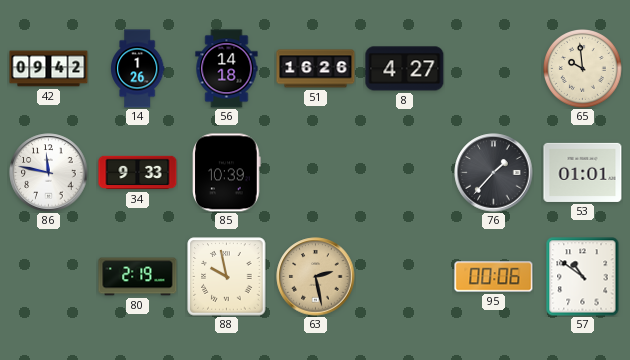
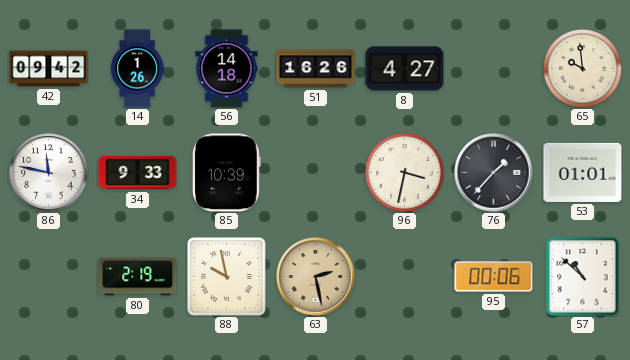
96: none -> 3:32 (405, 173)
57: 10:51 -> 10:52 (583, 277)
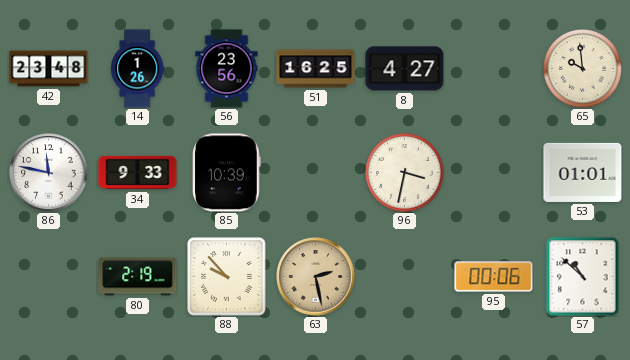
42: 09:42 -> 23:48 (49, 69)
56: 14:18 -> 23:56 (227, 69)
51: 16:26 -> 16:25 (316, 69)
76: 1:37 -> none (494, 173)
88: 9:58 -> 9:53 (227, 277)
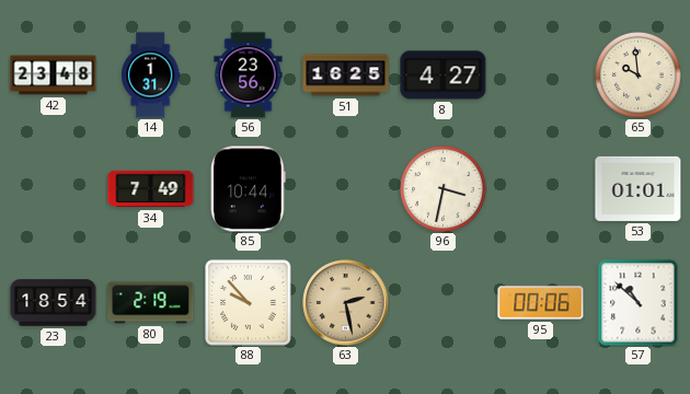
14: 1:26 -> 1:31 (150, 76)
86: 11:47 -> none (49, 173)
34: 9:33 -> 7:49 (151, 189)
85: 10:39 -> 10:44 (249, 189)
23: none -> 18:54 (54, 303)
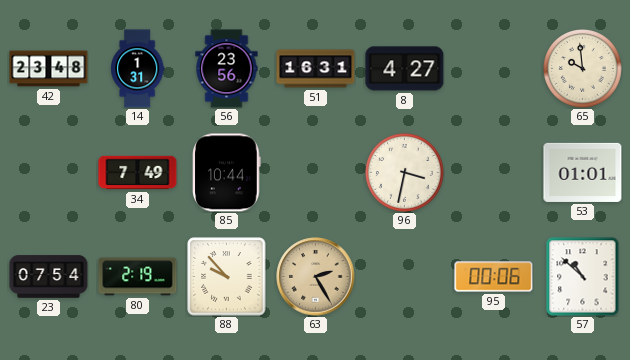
51: 16:25 -> 16:31 (316, 69)
23: 18:54 -> 07:54 (49, 277)
63: 2:28 -> 2:25 (316, 277)
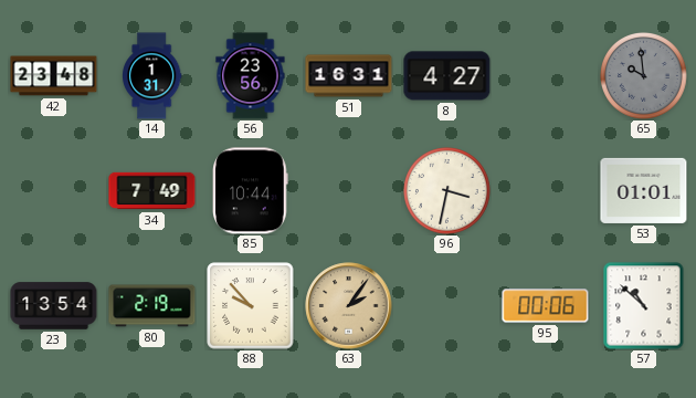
65 dial: cream -> grey (644, 76)
23: 07:54 -> 13:54 (54, 306)
63: 2:25 -> 2:06 (349, 306)
